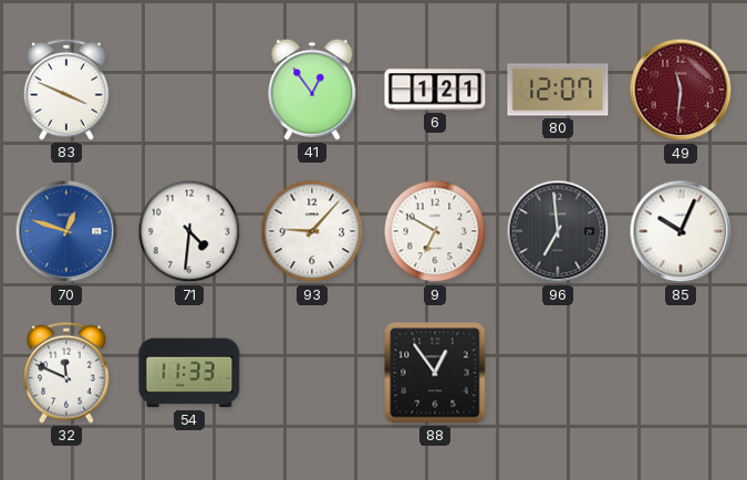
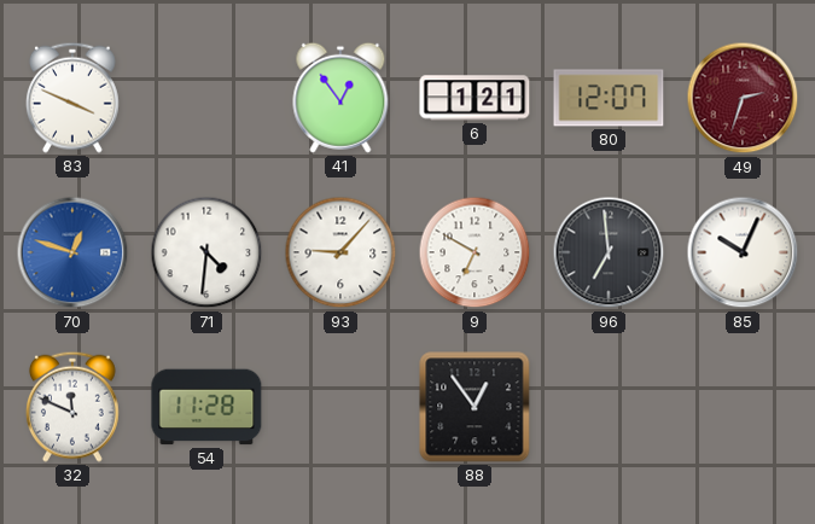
49: 11:31 -> 2:33 (743, 98)
54: 11:33 -> 11:28 (206, 407)
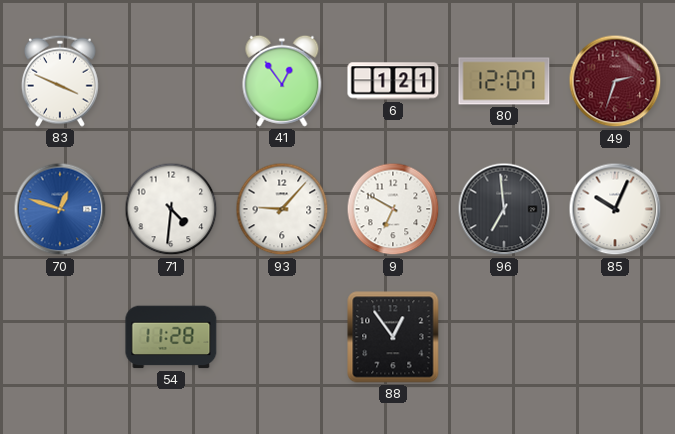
32: 11:49 -> none (72, 407)
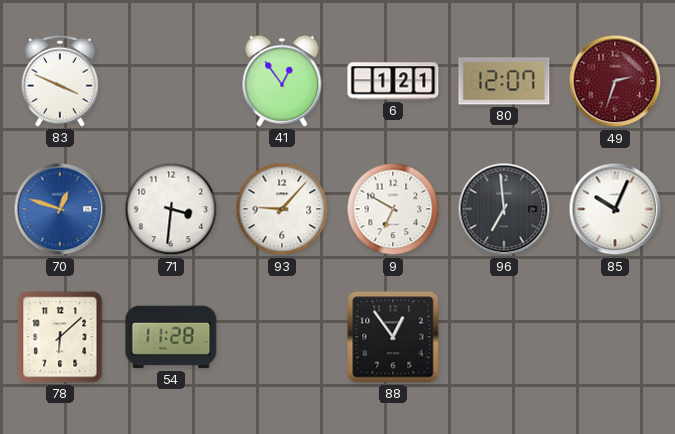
71: 4:31 -> 3:31 (171, 209)
78: none -> 6:08 (60, 337)
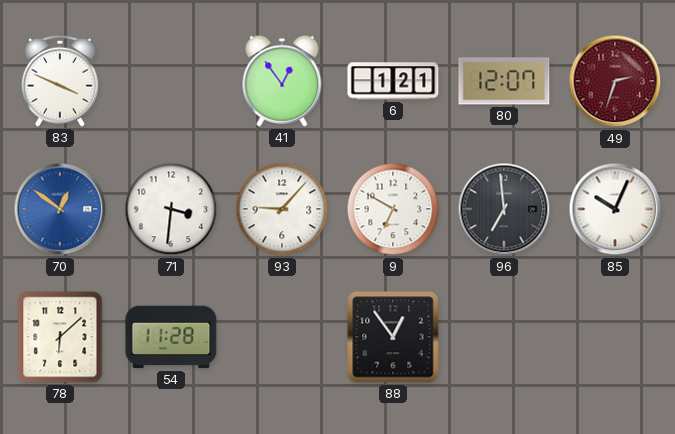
70: 12:48 -> 12:51 (60, 209)
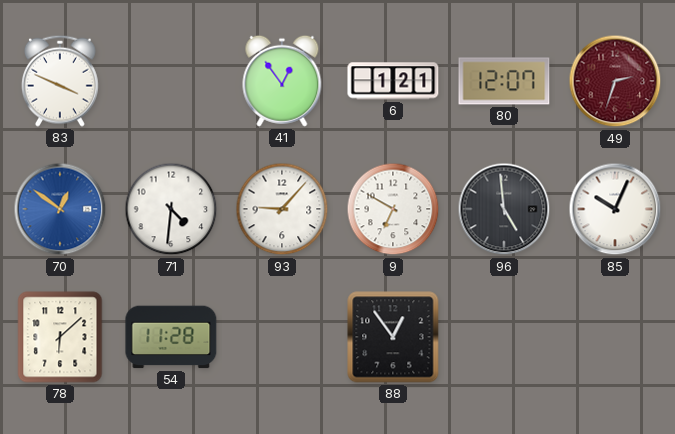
71: 3:31 -> 4:31 (171, 209)
96: 6:59 -> 4:59 (504, 209)
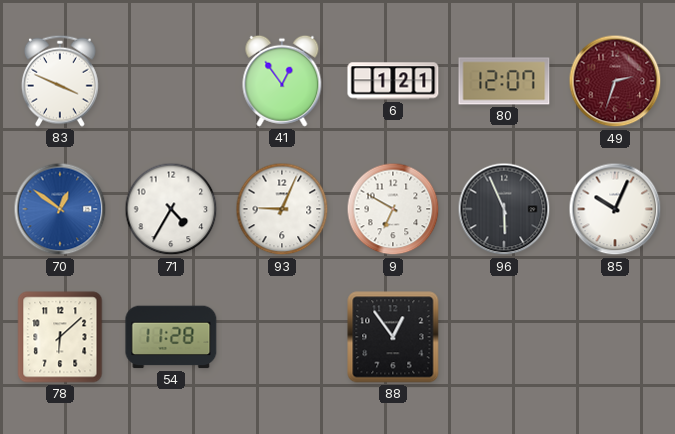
71: 4:31 -> 4:35 (171, 209)
93: 9:07 -> 9:04 (282, 209)
96: 4:59 -> 5:56 (504, 209)
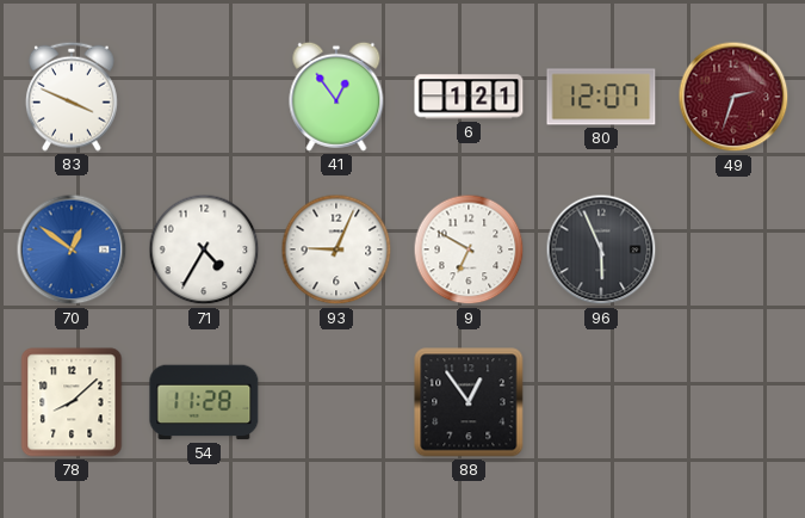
85: 10:04 -> none (615, 209)
78: 6:08 -> 8:08 (72, 402)
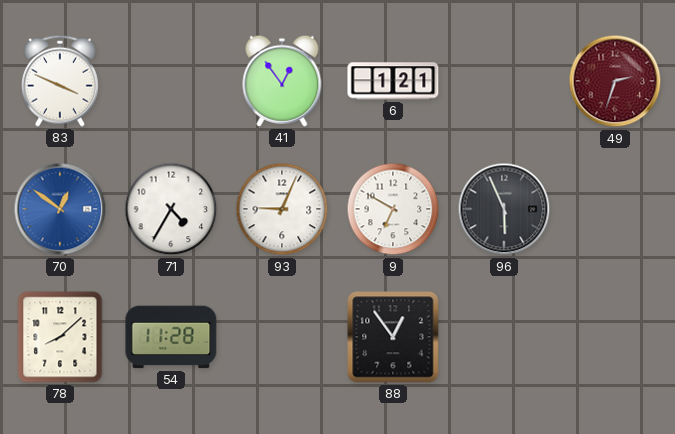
80: 12:07 -> none (601, 97)
